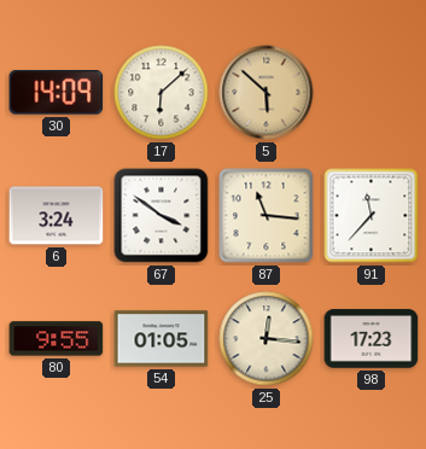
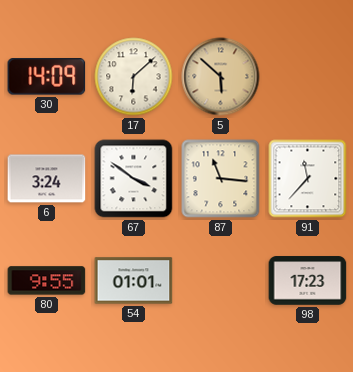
54: 01:05 -> 01:01 (134, 281)
25: 12:16 -> none (267, 339)
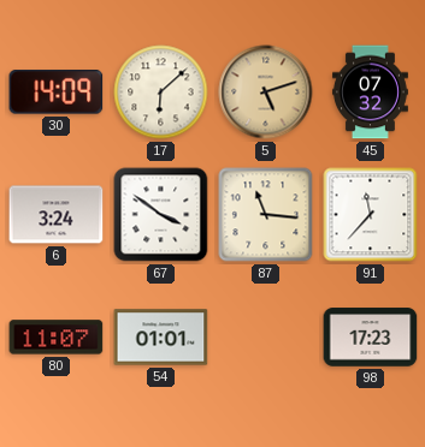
5: 5:52 -> 5:12 (266, 93)
45: none -> 07:32 (370, 93)
80: 9:55 -> 11:07 (57, 338)
